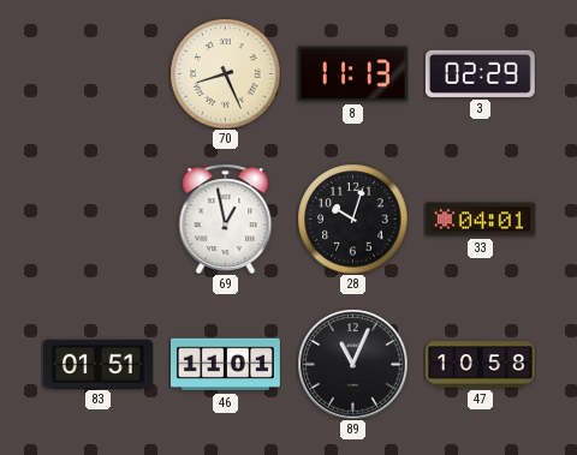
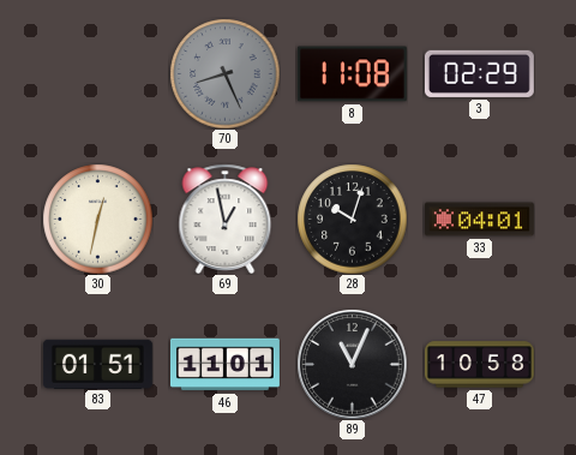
70 dial: cream -> grey (224, 73)
8: 11:13 -> 11:08 (352, 74)
30: none -> 12:32 (97, 218)
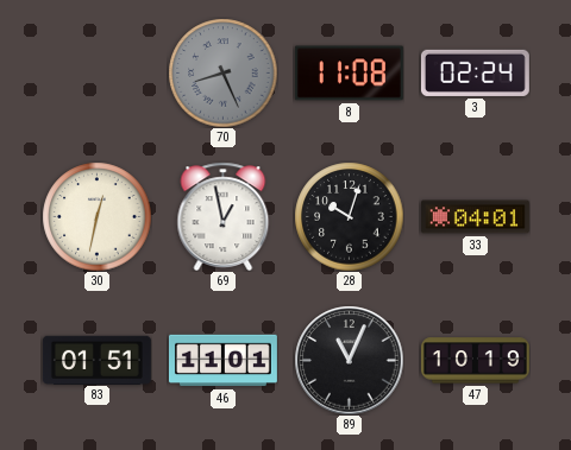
3: 02:29 -> 02:24 (475, 72)
47: 10:58 -> 10:19 (475, 361)
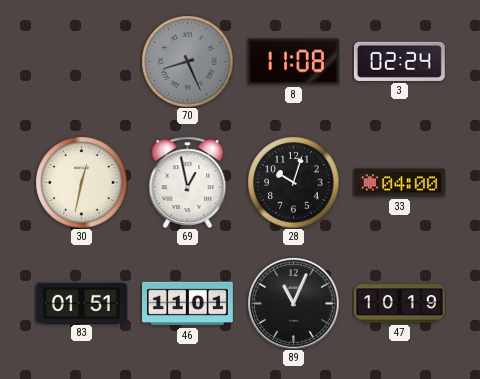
33: 04:01 -> 04:00 (399, 183)
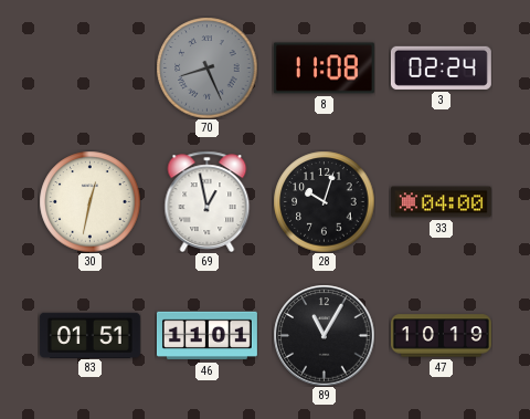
89: 11:04 -> 11:05 (324, 335)
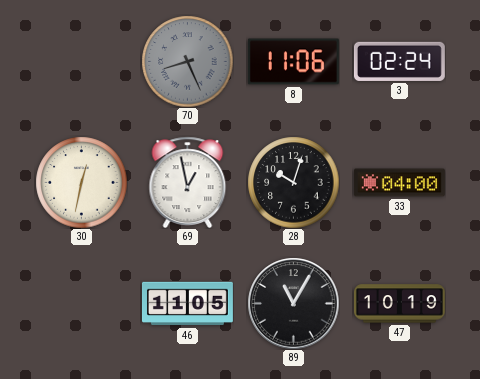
8: 11:08 -> 11:06 (293, 62)
83: 01:51 -> none (89, 335)
46: 11:01 -> 11:05 (187, 304)
